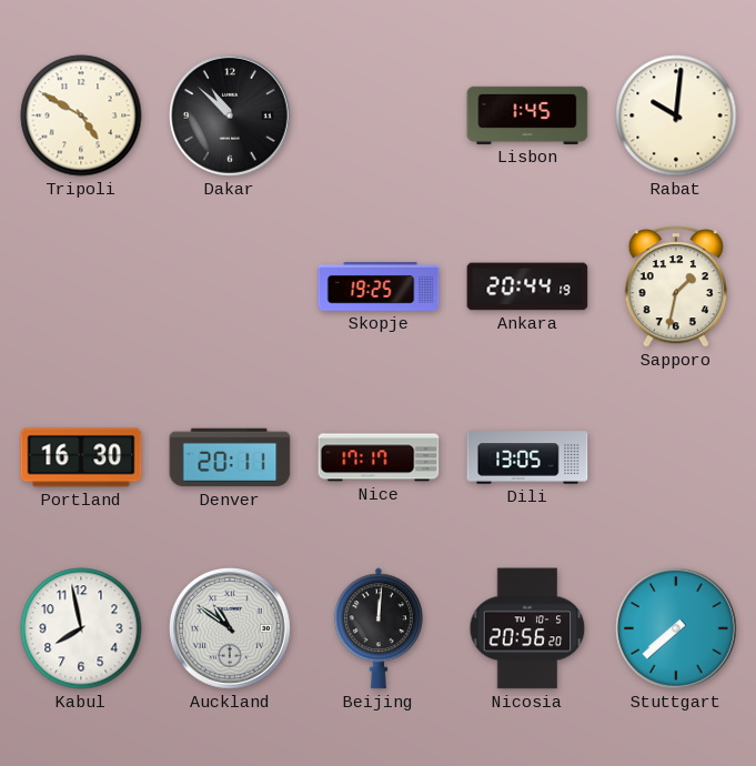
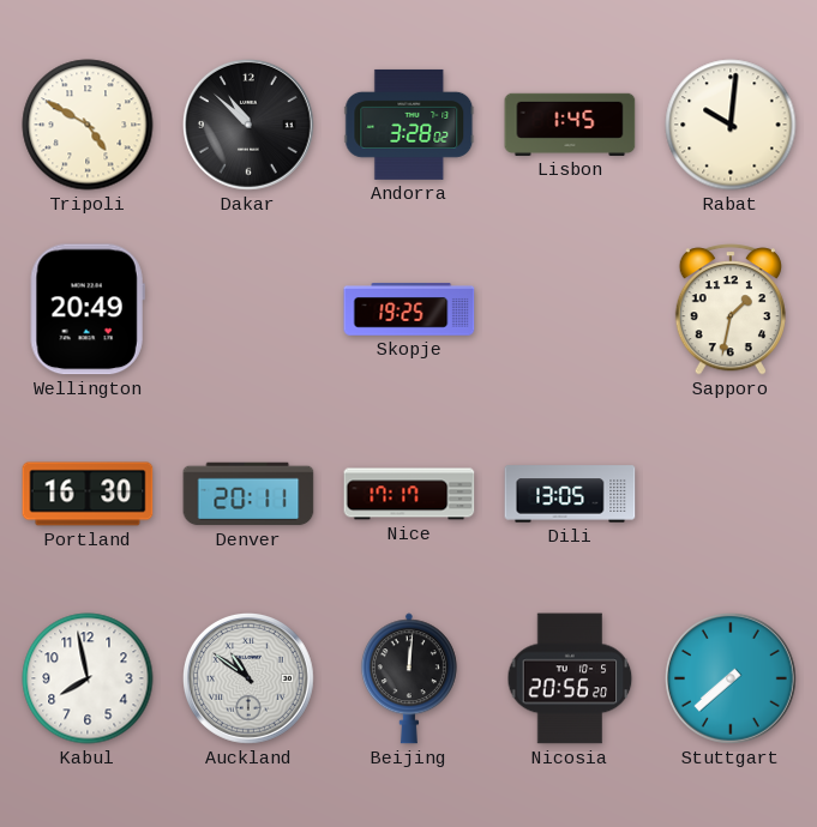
Andorra: none -> 3:28 (409, 125)
Wellington: none -> 20:49 (88, 309)
Ankara: 20:44 -> none (527, 286)
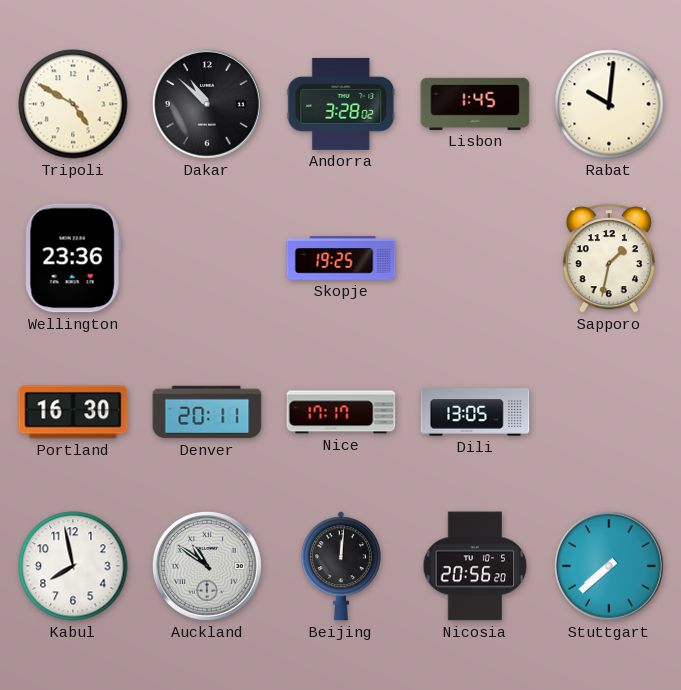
Wellington: 20:49 -> 23:36 (73, 258)
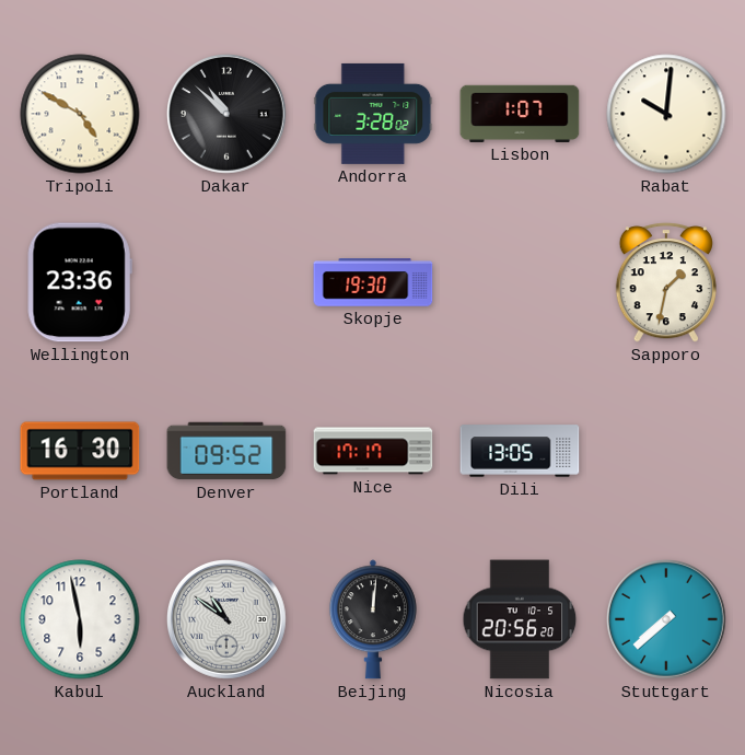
Lisbon: 1:45 -> 1:07 (520, 114)
Skopje: 19:25 -> 19:30 (373, 282)
Denver: 20:11 -> 09:52 (226, 451)
Kabul: 7:58 -> 5:58 (80, 619)
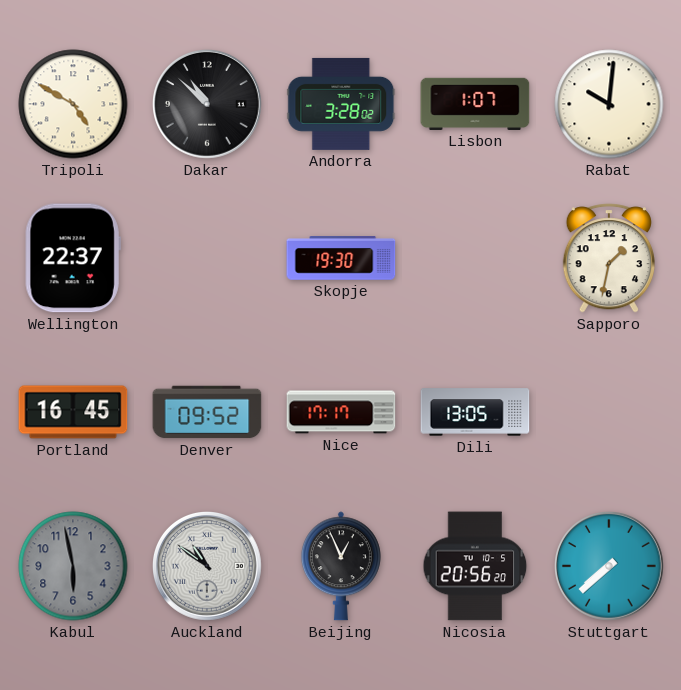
Wellington: 23:36 -> 22:37 (73, 258)
Portland: 16:30 -> 16:45 (73, 412)
Kabul dial: white -> grey (73, 566)
Beijing: 12:01 -> 12:56 (341, 566)
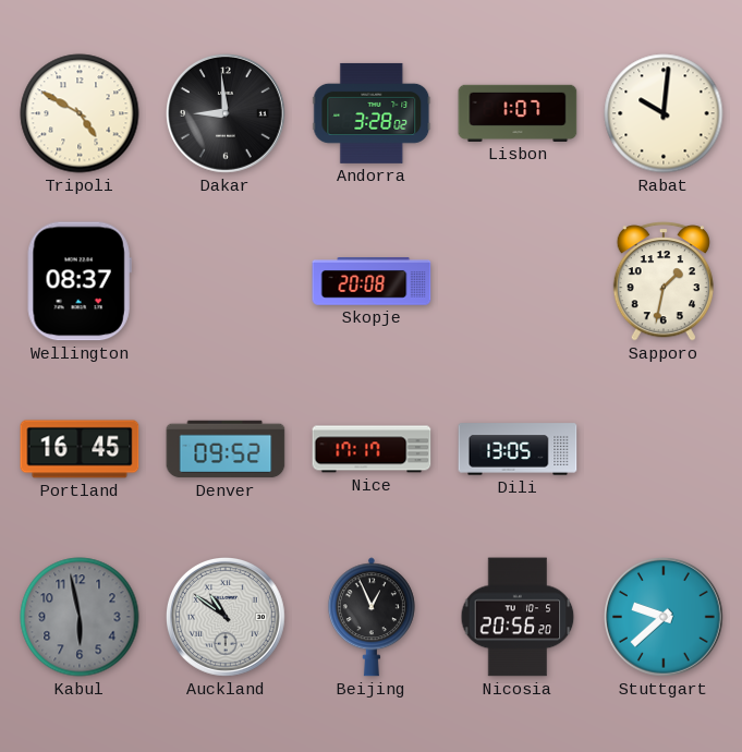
Dakar: 10:52 -> 8:59 (227, 114)
Wellington: 22:37 -> 08:37 (80, 281)
Skopje: 19:30 -> 20:08 (372, 281)
Stuttgart: 7:38 -> 9:38 (665, 618)
